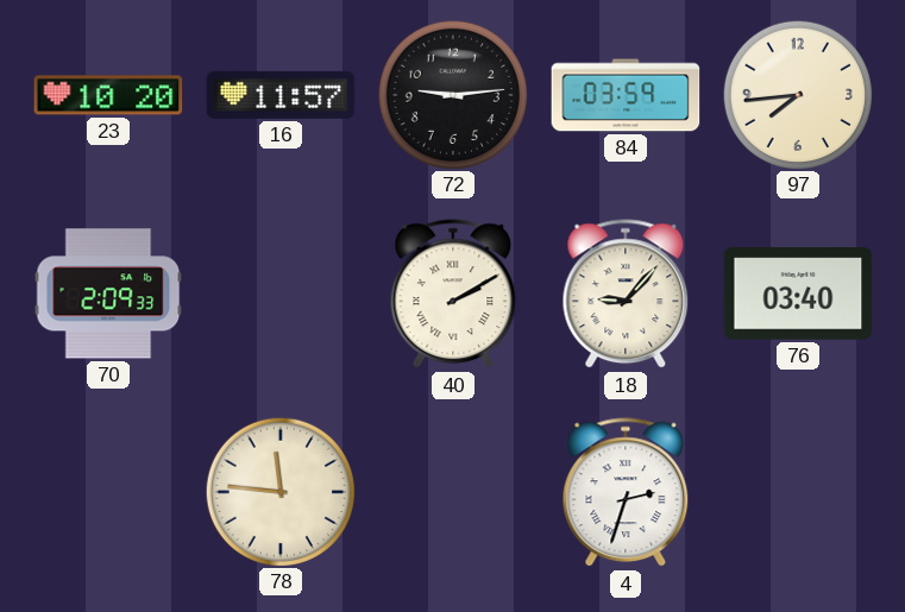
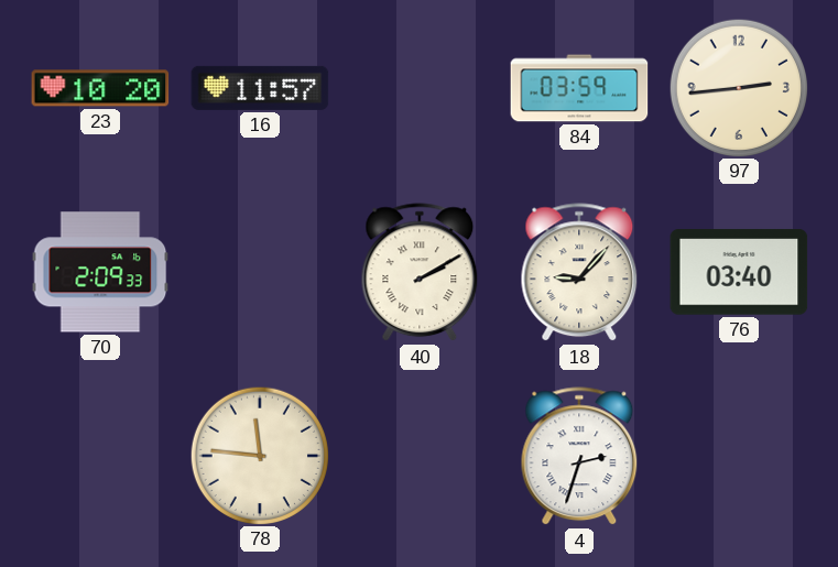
72: 9:14 -> none (452, 94)
97: 7:44 -> 2:44 (738, 87)
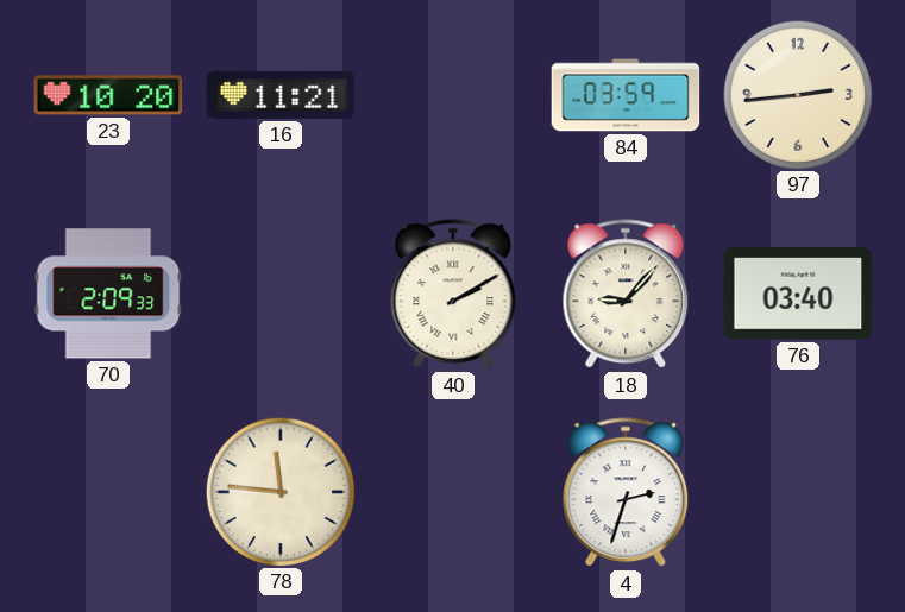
16: 11:57 -> 11:21 (281, 95)
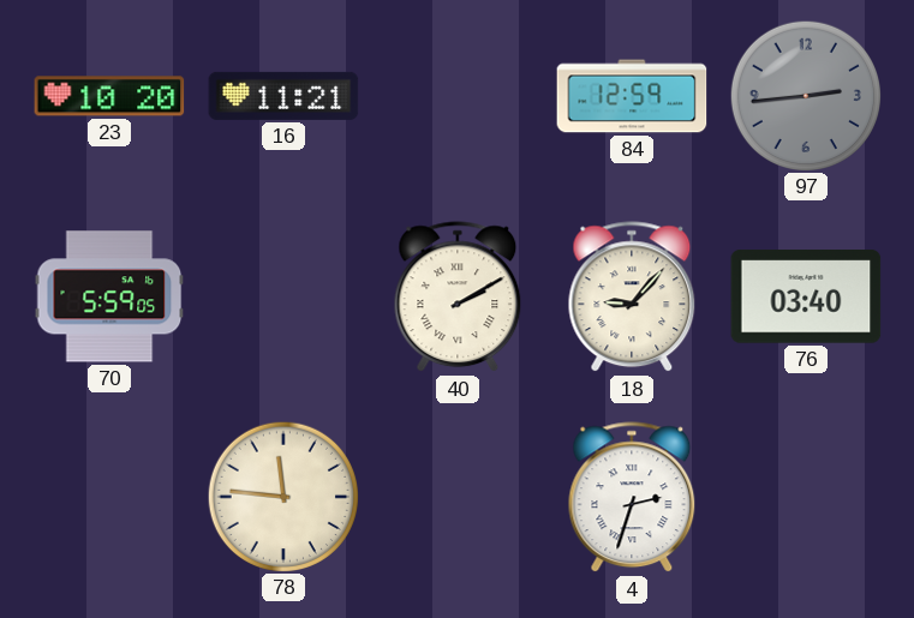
84: 03:59 -> 12:59 (632, 96)
97 dial: cream -> grey (805, 95)
70: 2:09 -> 5:59 (109, 296)
